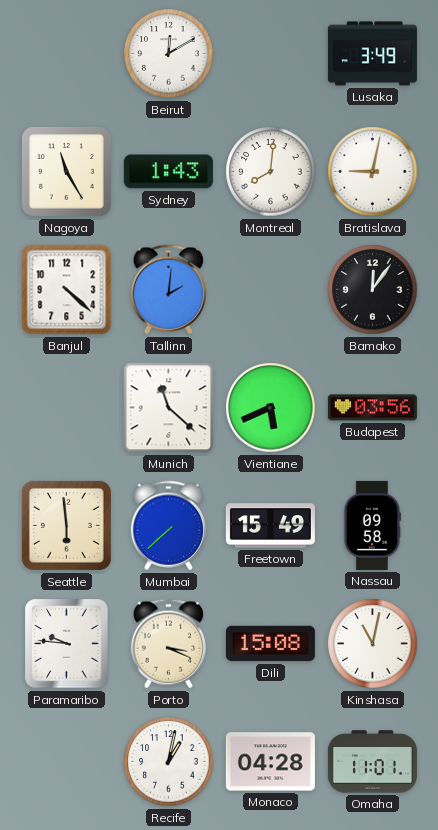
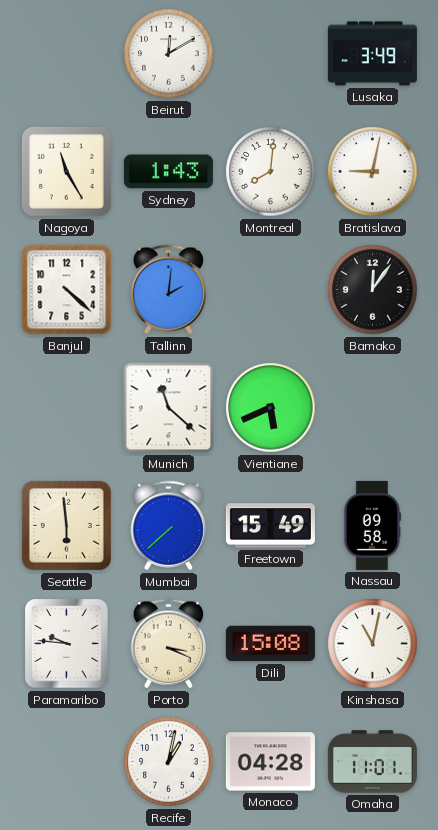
Budapest: 03:56 -> none (372, 408)
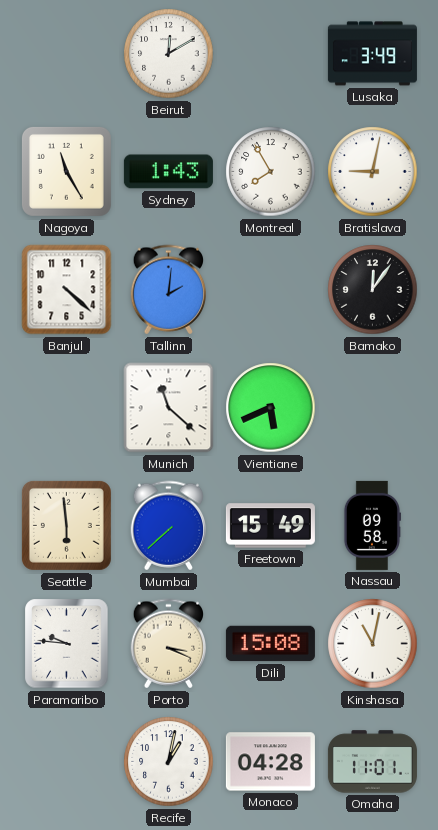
Montreal: 8:01 -> 7:55 (271, 172)
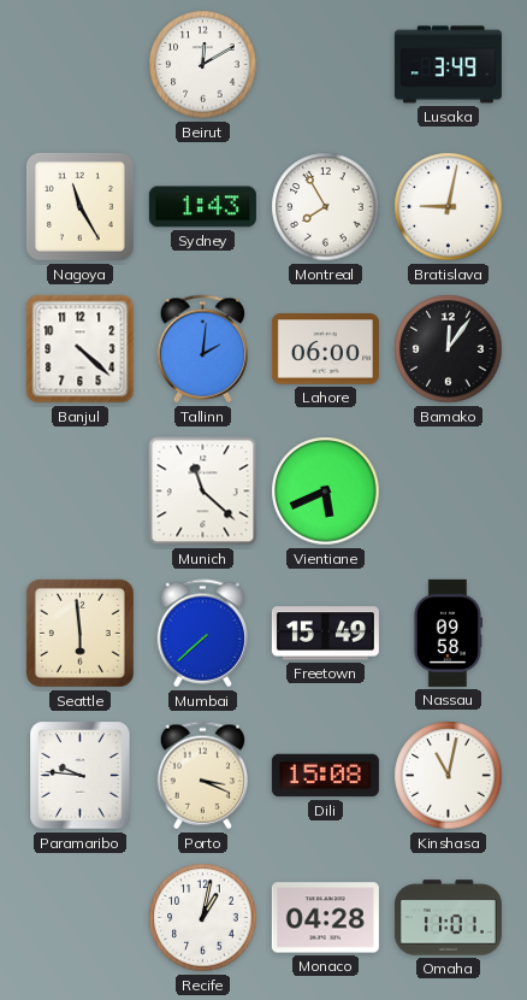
Lahore: none -> 06:00 (325, 349)
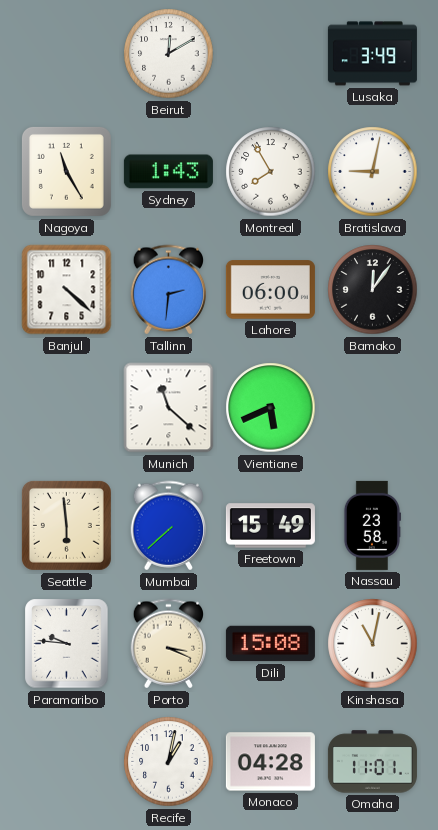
Tallinn: 2:01 -> 2:31 (169, 290)
Nassau: 09:58 -> 23:58 (371, 525)
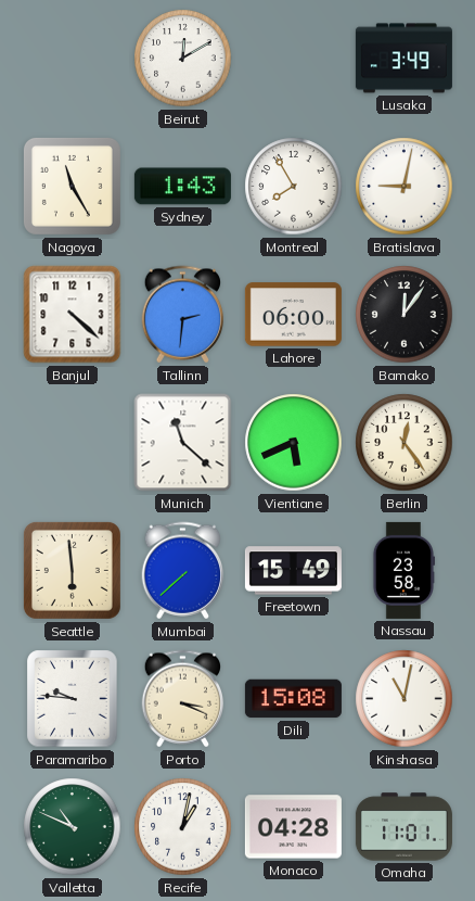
Berlin: none -> 12:24 (405, 443)
Valletta: none -> 10:49 (73, 827)
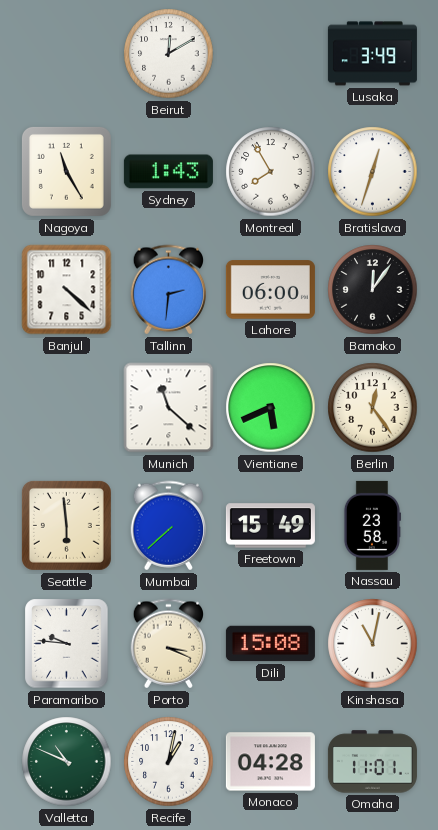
Bratislava: 9:02 -> 12:33 (373, 172)
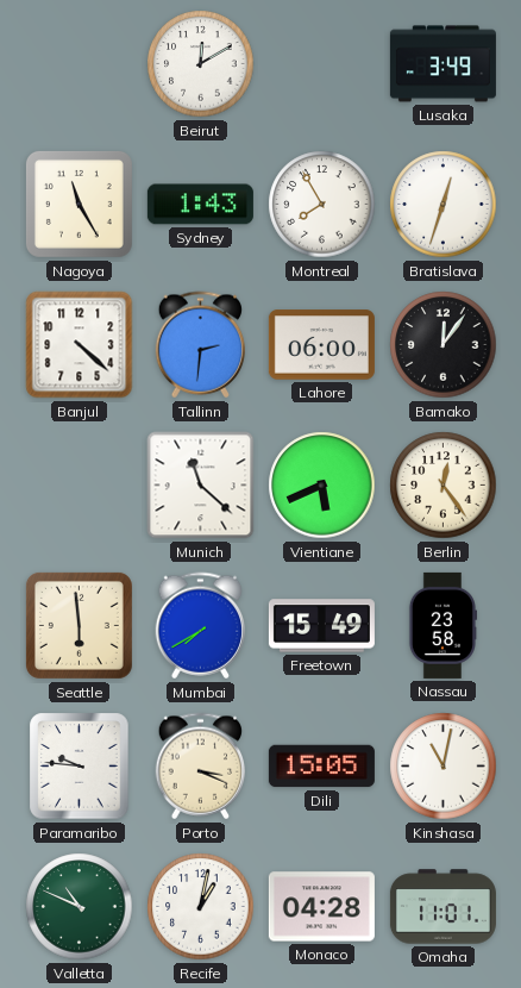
Mumbai: 7:38 -> 7:40 (201, 626)
Dili: 15:08 -> 15:05 (321, 767)
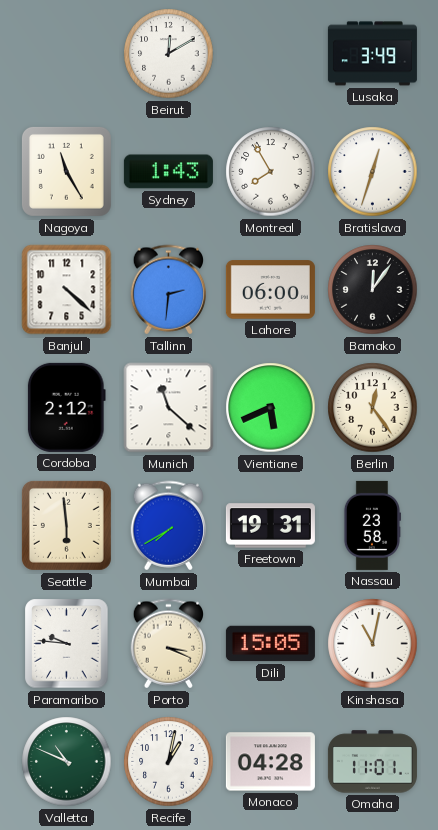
Cordoba: none -> 2:12 (66, 407)
Freetown: 15:49 -> 19:31 (270, 526)
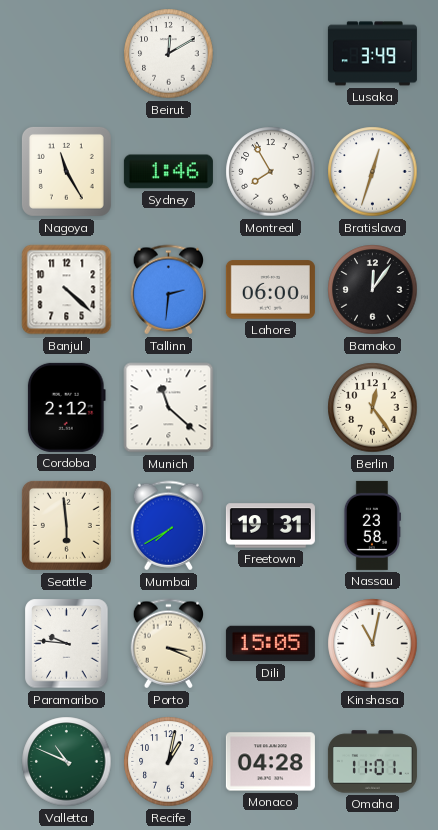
Sydney: 1:43 -> 1:46 (168, 172)
Vientiane: 5:41 -> none (271, 408)
